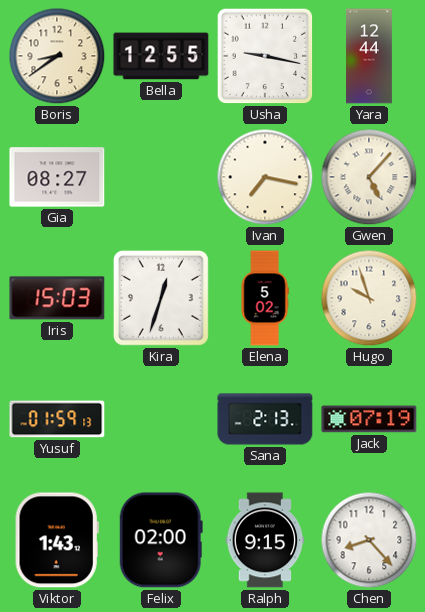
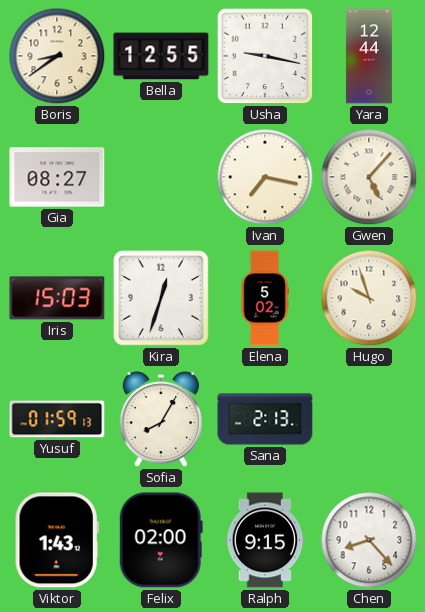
Sofia: none -> 8:05 (161, 420)
Jack: 07:19 -> none (369, 419)
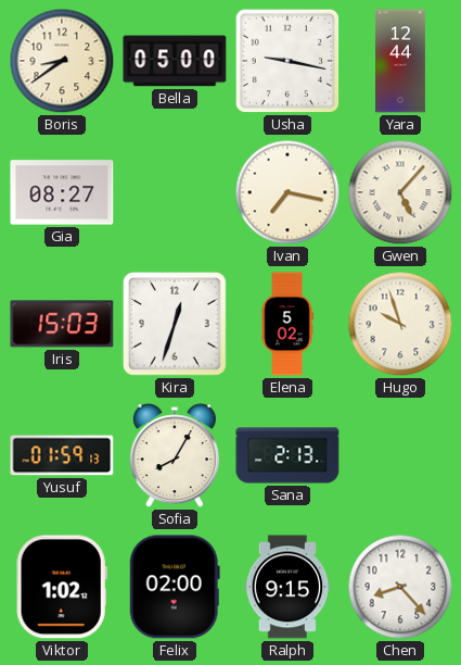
Bella: 12:55 -> 05:00 (175, 61)
Viktor: 1:43 -> 1:02 (62, 587)
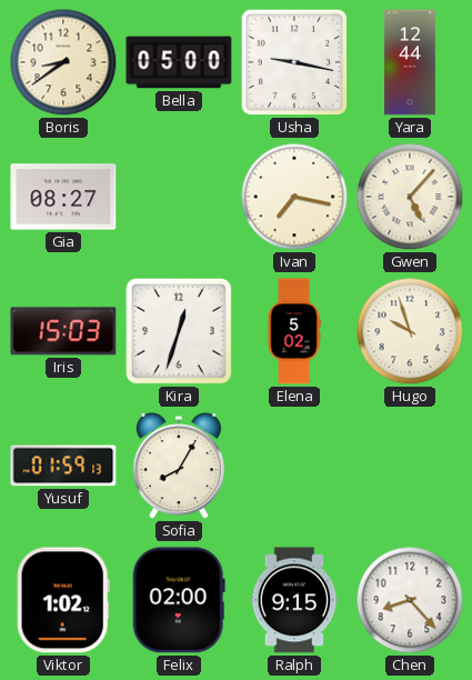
Sana: 2:13 -> none (287, 455)
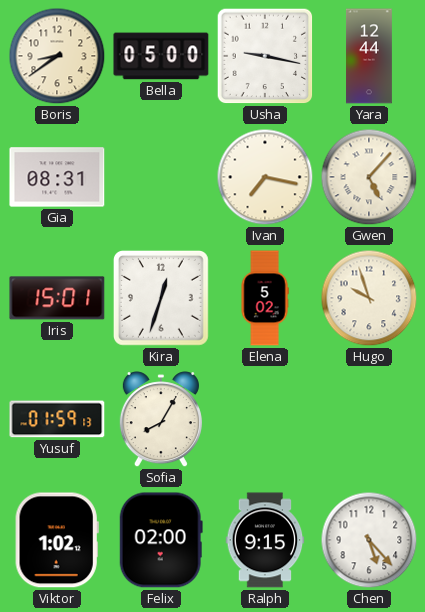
Gia: 08:27 -> 08:31 (57, 177)
Iris: 15:03 -> 15:01 (57, 298)
Chen: 8:23 -> 5:23 (369, 540)
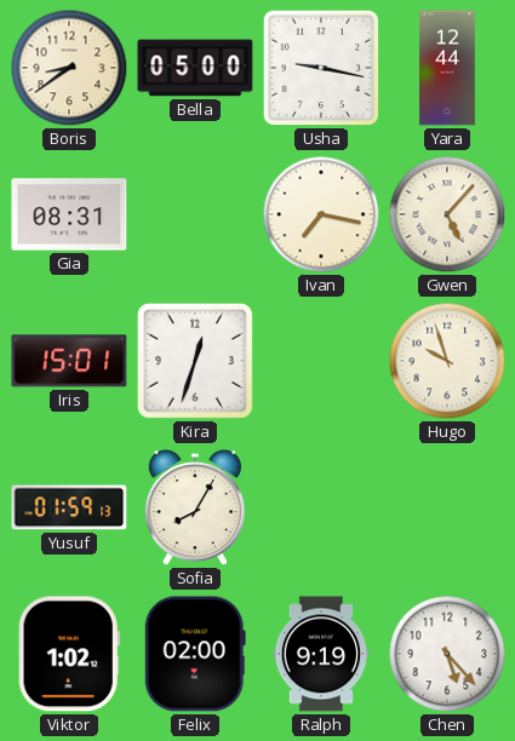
Elena: 5:02 -> none (265, 298)
Ralph: 9:15 -> 9:19 (321, 654)
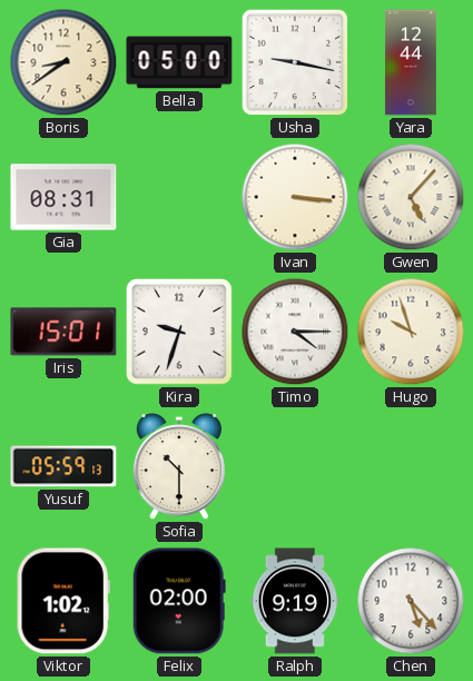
Ivan: 7:17 -> 3:16 (295, 197)
Kira: 12:33 -> 9:33 (179, 332)
Timo: none -> 4:15 (295, 332)
Yusuf: 01:59 -> 05:59 (63, 466)
Sofia: 8:05 -> 10:30 (179, 467)
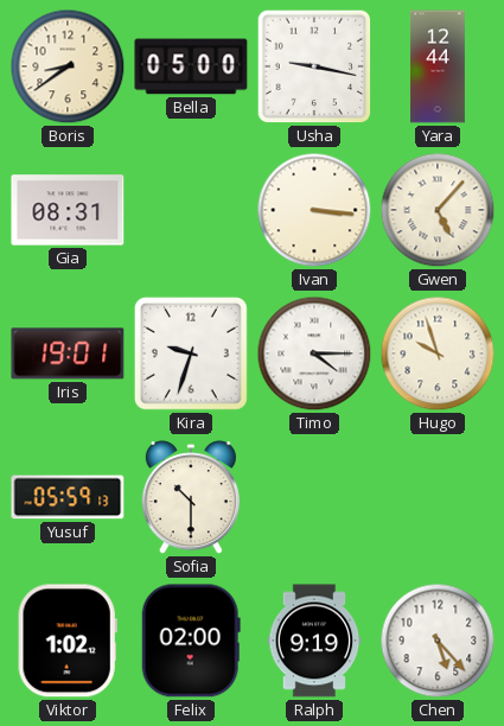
Iris: 15:01 -> 19:01 (68, 354)
